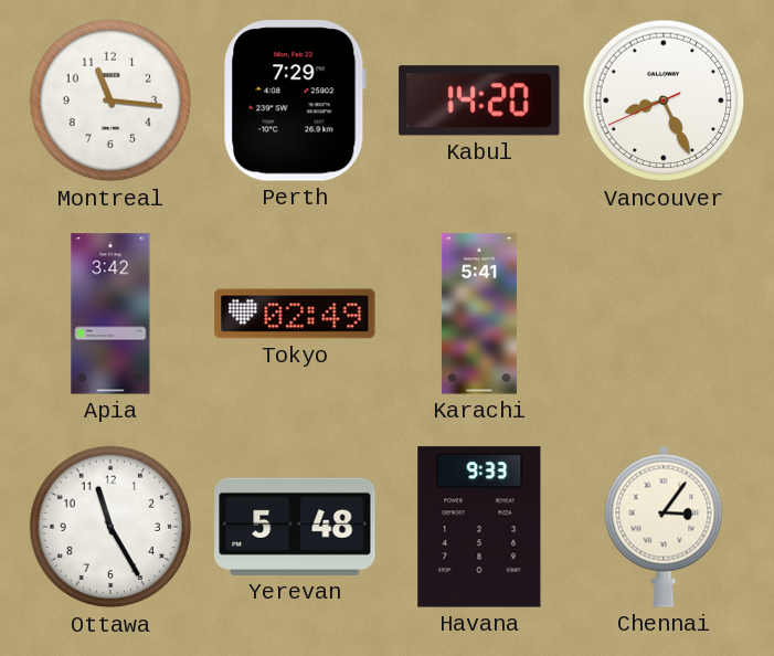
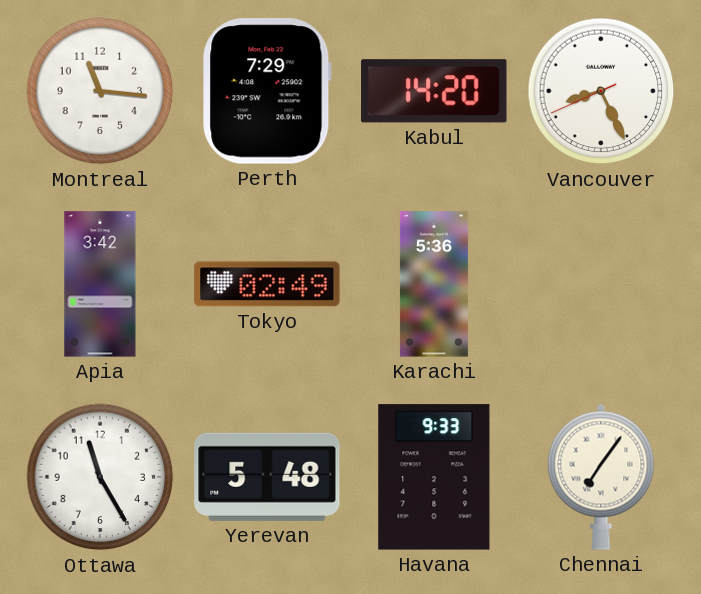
Karachi: 5:41 -> 5:36 (434, 284)
Chennai: 3:06 -> 7:06 (601, 477)
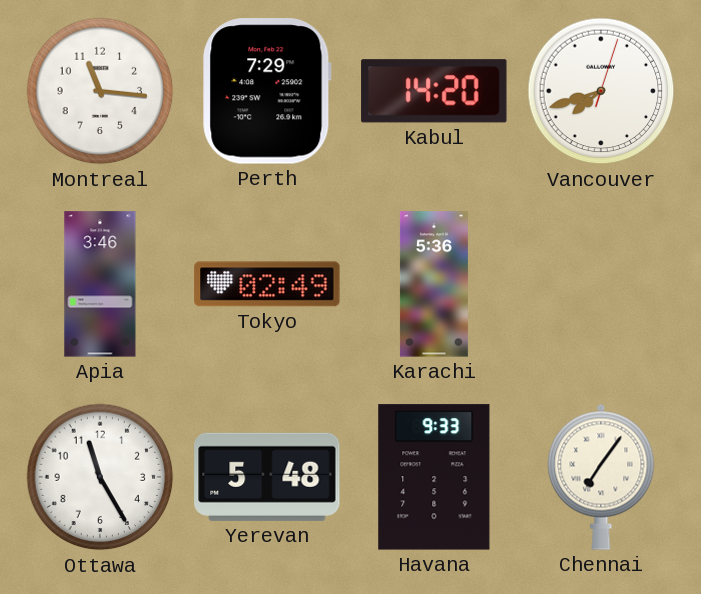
Vancouver: 8:25 -> 7:42 (601, 91)
Apia: 3:42 -> 3:46 (100, 284)
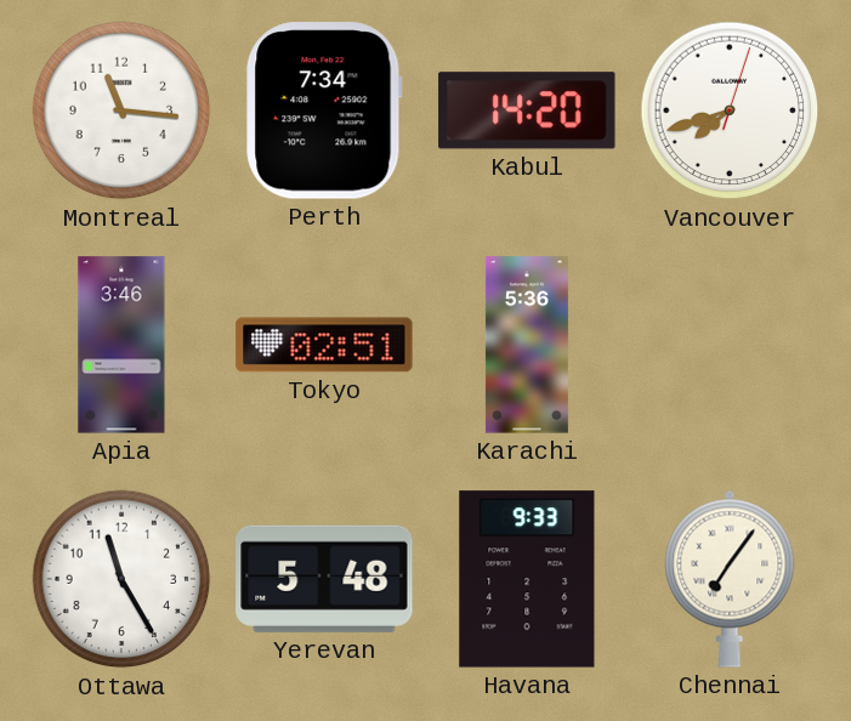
Perth: 7:29 -> 7:34 (324, 110)
Tokyo: 02:49 -> 02:51 (324, 345)
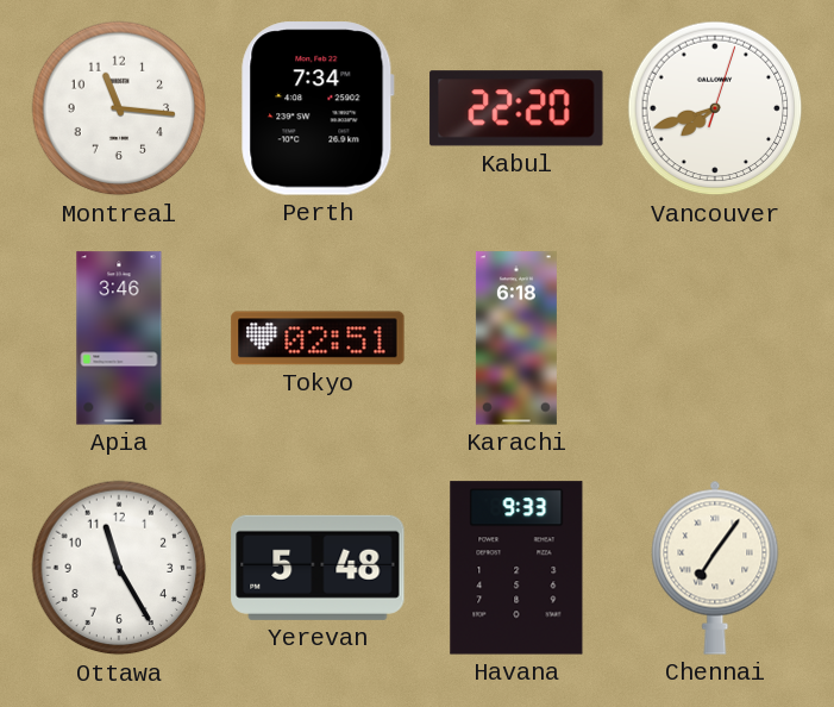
Kabul: 14:20 -> 22:20 (516, 108)
Karachi: 5:36 -> 6:18 (516, 338)
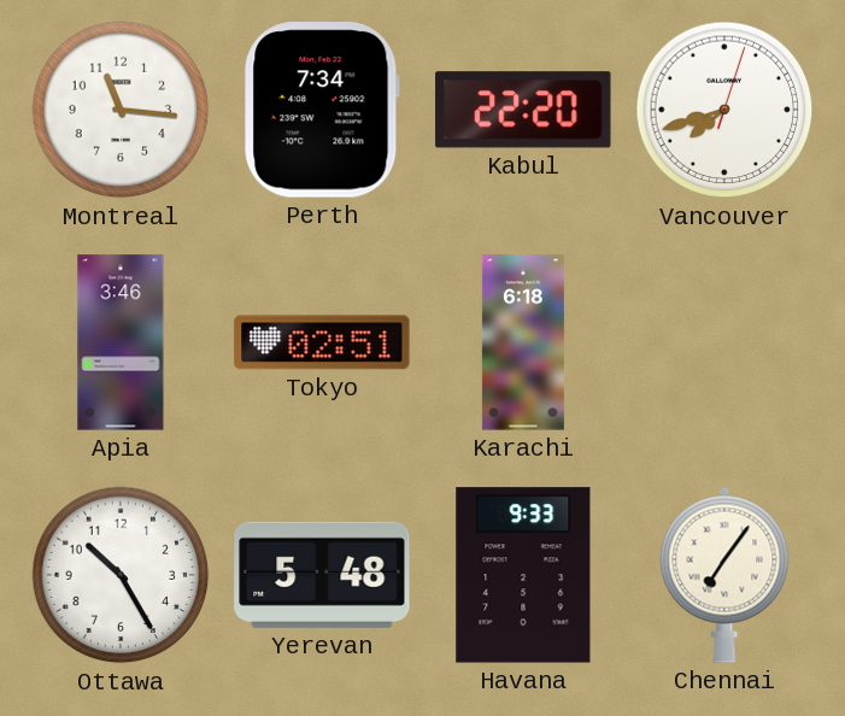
Ottawa: 11:25 -> 10:25 (121, 575)
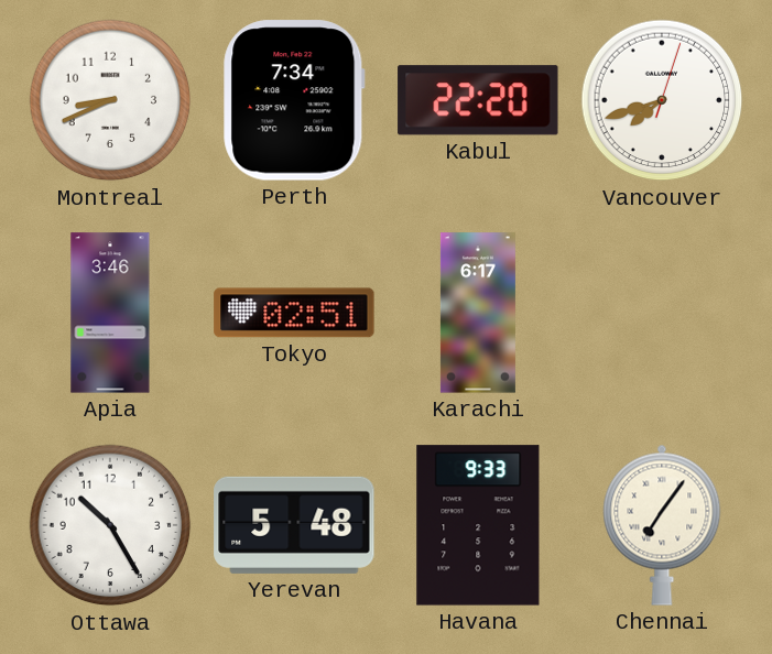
Montreal: 11:16 -> 8:41 (110, 100)
Karachi: 6:18 -> 6:17 (478, 313)
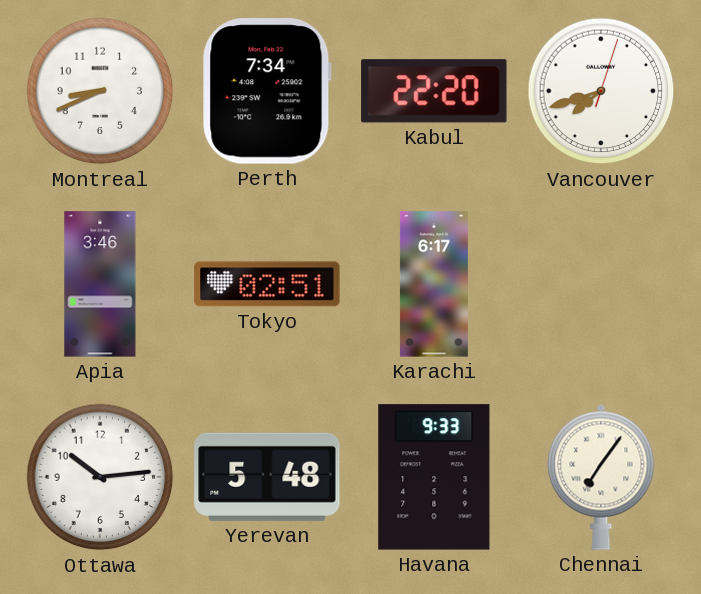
Ottawa: 10:25 -> 10:14 (100, 477)
